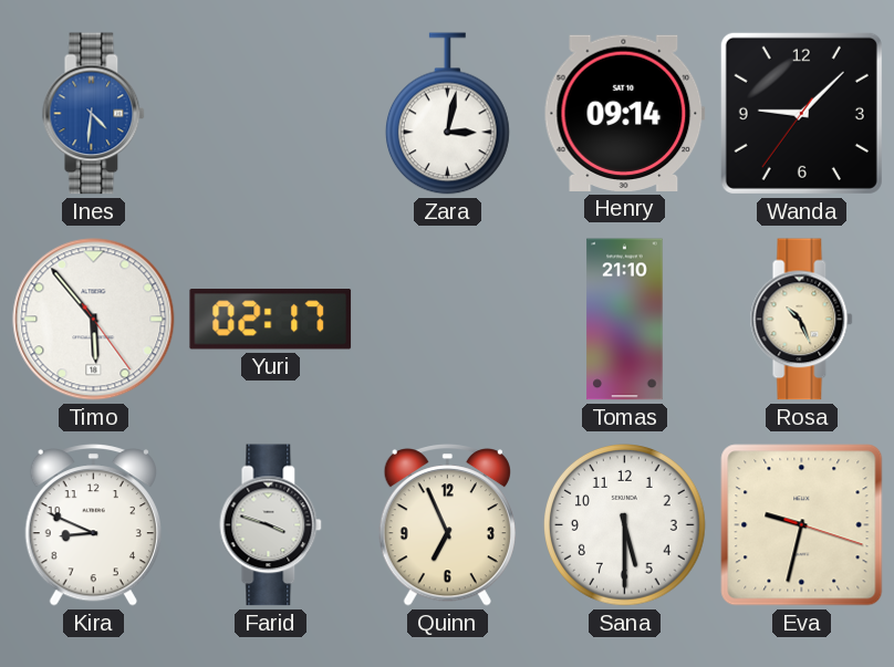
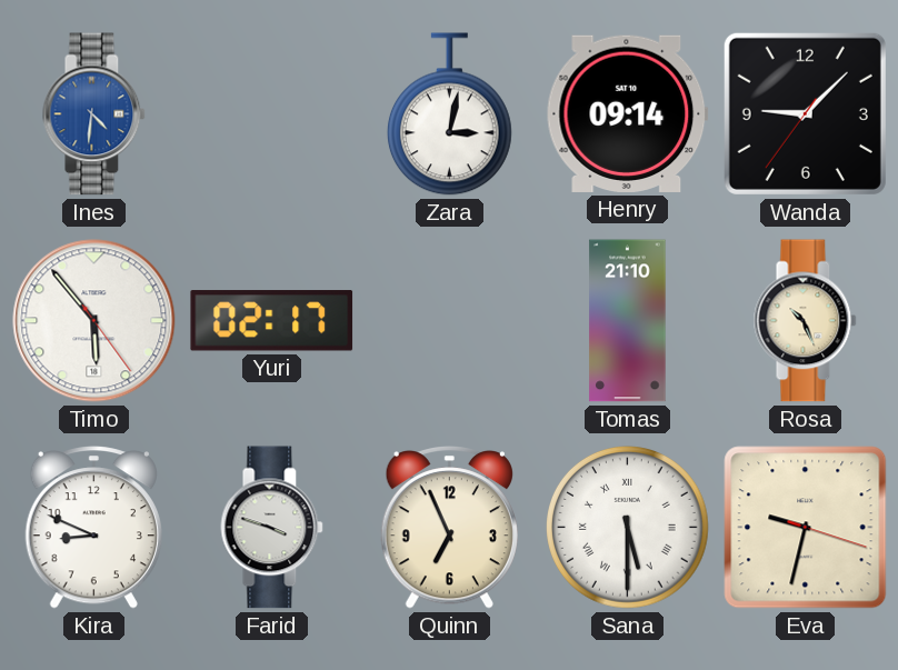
Sana numerals: Arabic -> Roman (628, 528)
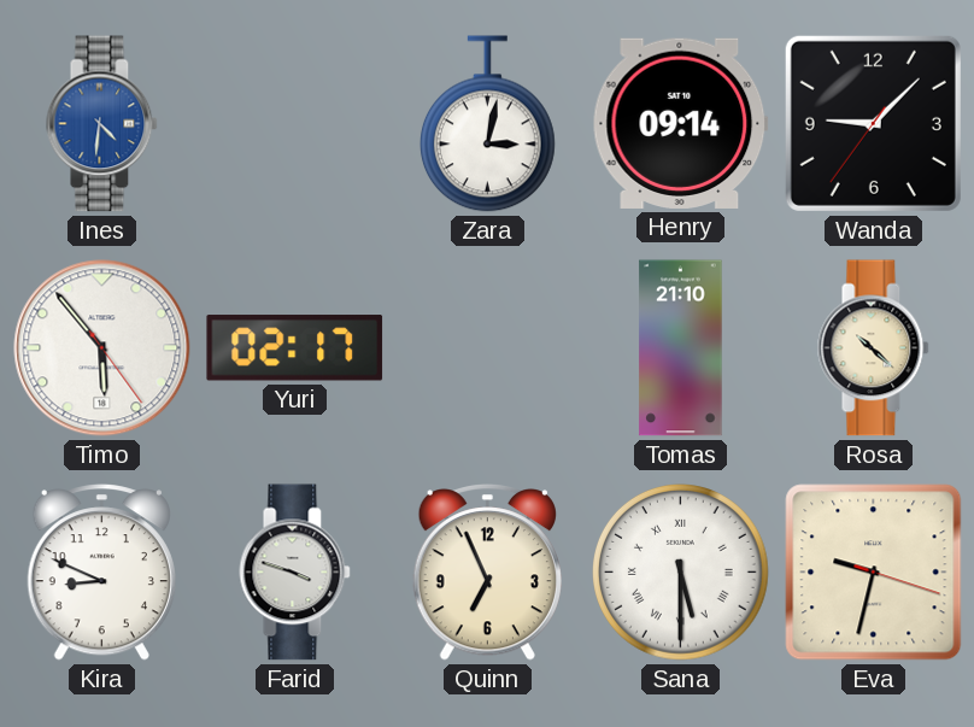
Rosa: 10:26 -> 10:22 (874, 348)
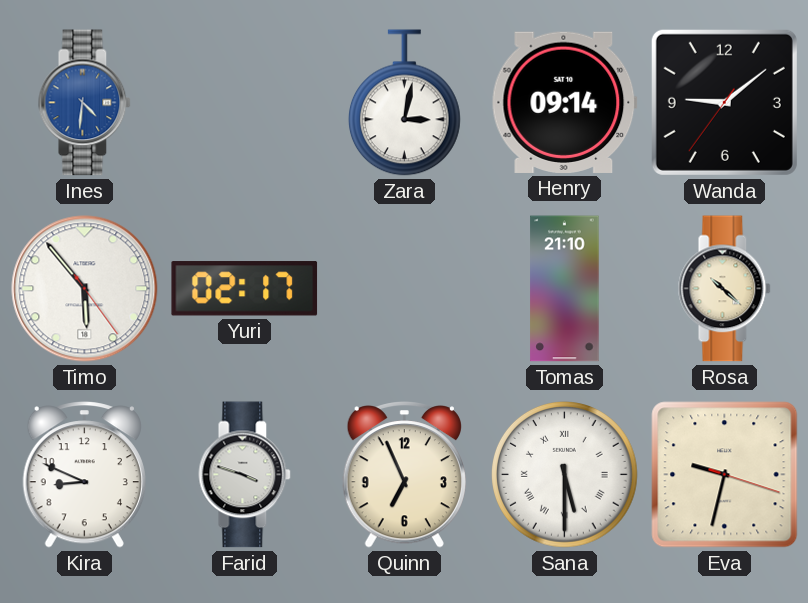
Wanda: 9:07 -> 9:08 (724, 102)
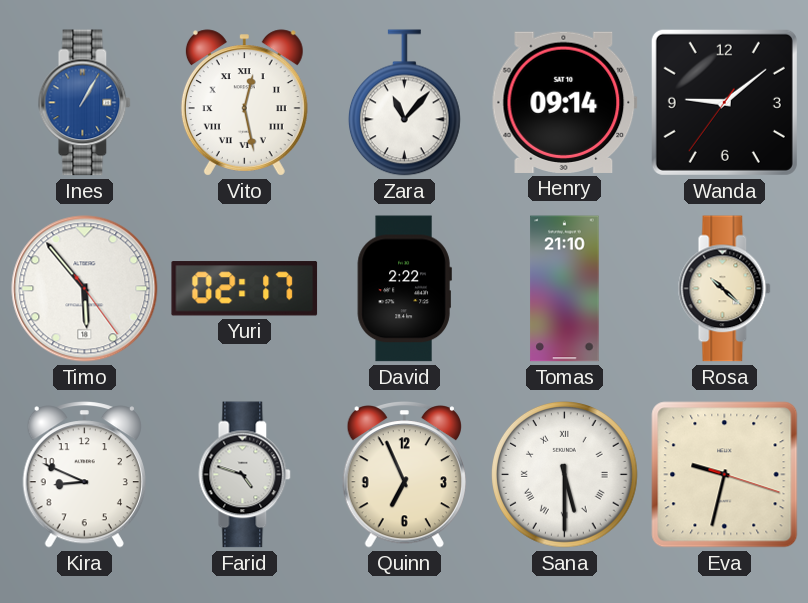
Ines: 4:31 -> 1:05 (85, 103)
Vito: none -> 12:28 (244, 103)
Zara: 3:02 -> 11:07 (404, 103)
David: none -> 2:22 (404, 289)
Farid: 3:48 -> 4:48 (245, 475)
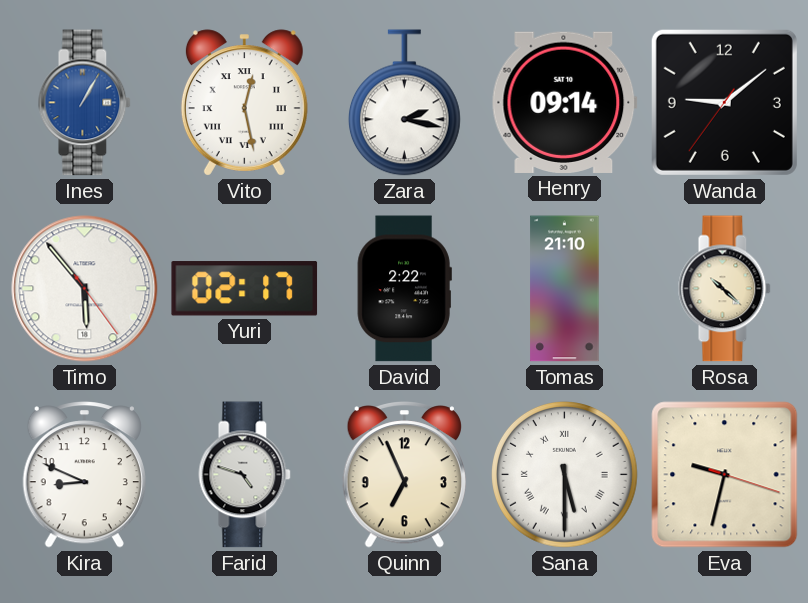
Zara: 11:07 -> 2:17 (404, 103)
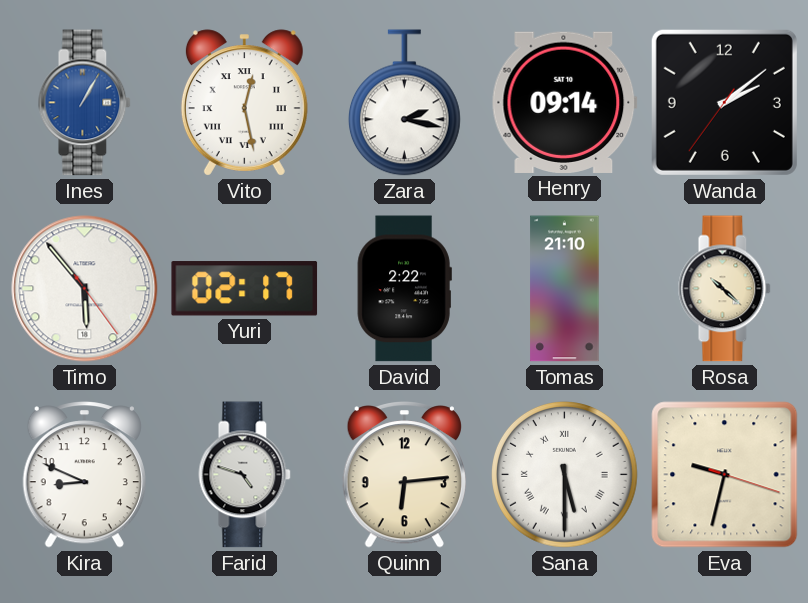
Wanda: 9:08 -> 2:08 (724, 102)
Quinn: 6:56 -> 6:14 (404, 475)
